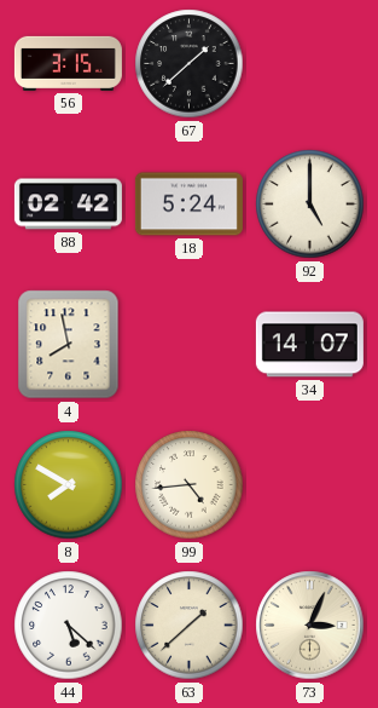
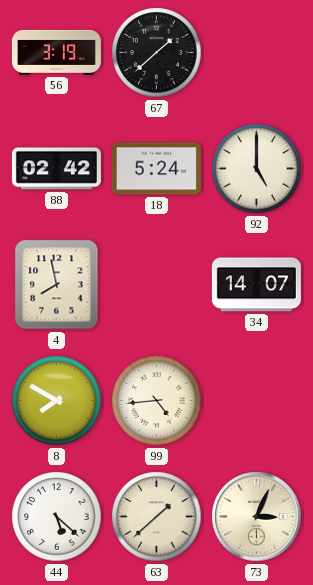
56: 3:15 -> 3:19 (56, 52)
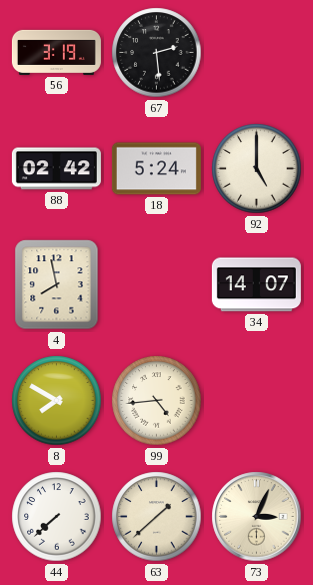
67: 1:38 -> 2:29 (157, 53)
44: 5:22 -> 7:38 (57, 517)
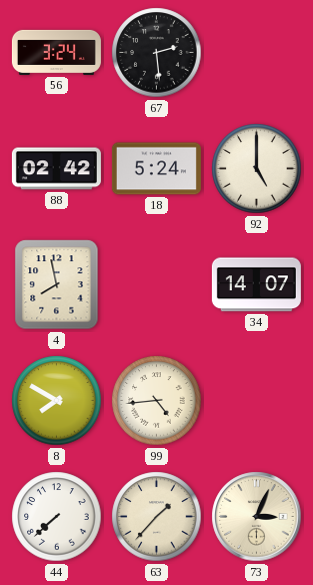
56: 3:19 -> 3:24 (56, 52)
63: 1:38 -> 1:37 (157, 517)
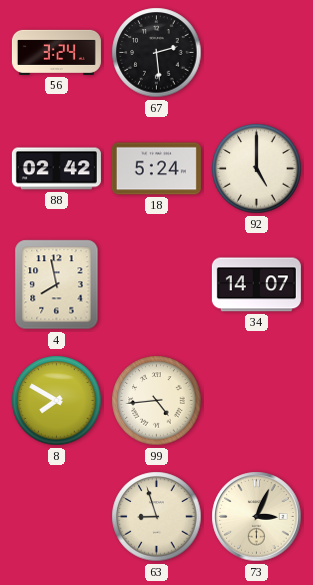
44: 7:38 -> none (57, 517)
63: 1:37 -> 8:57 (157, 517)
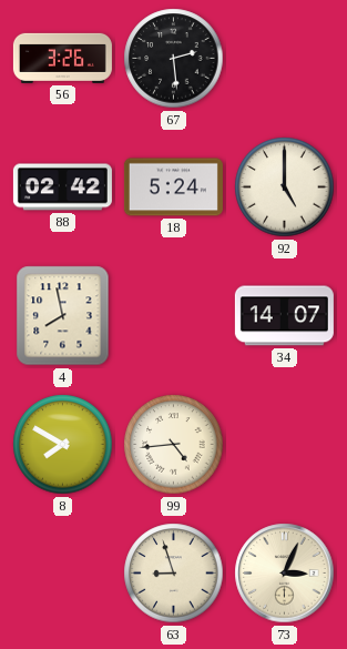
56: 3:24 -> 3:26 (62, 58)
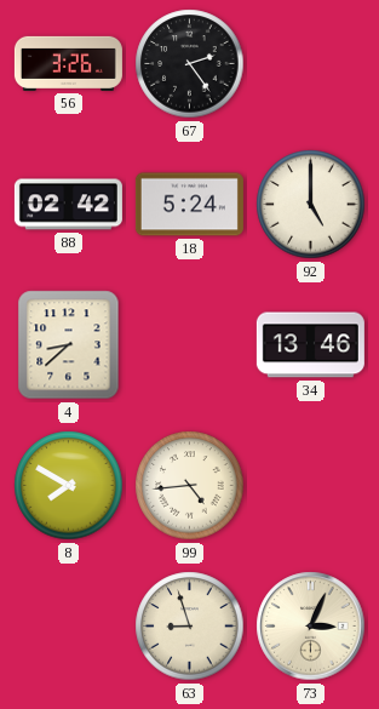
67: 2:29 -> 2:24 (190, 64)
4: 7:58 -> 8:38 (69, 345)
34: 14:07 -> 13:46 (310, 345)
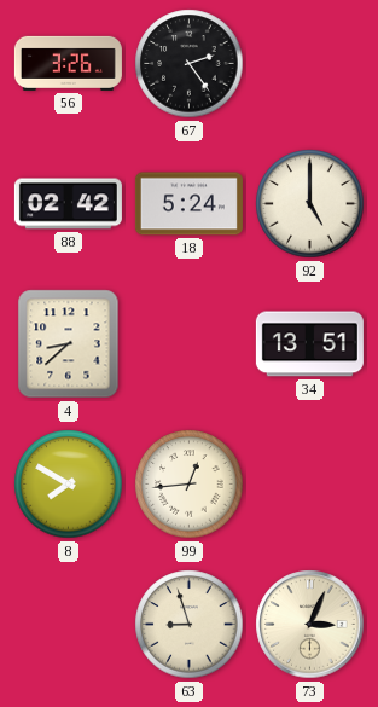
34: 13:46 -> 13:51 (309, 344)
99: 4:44 -> 12:44 (190, 485)
